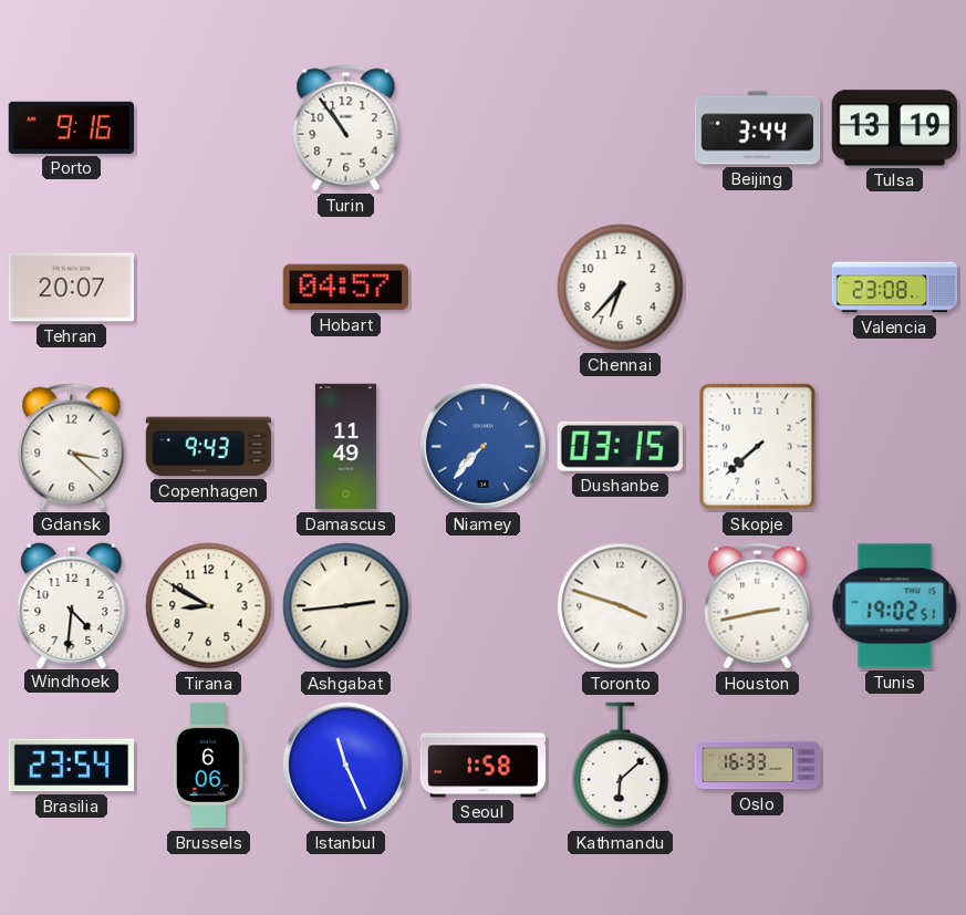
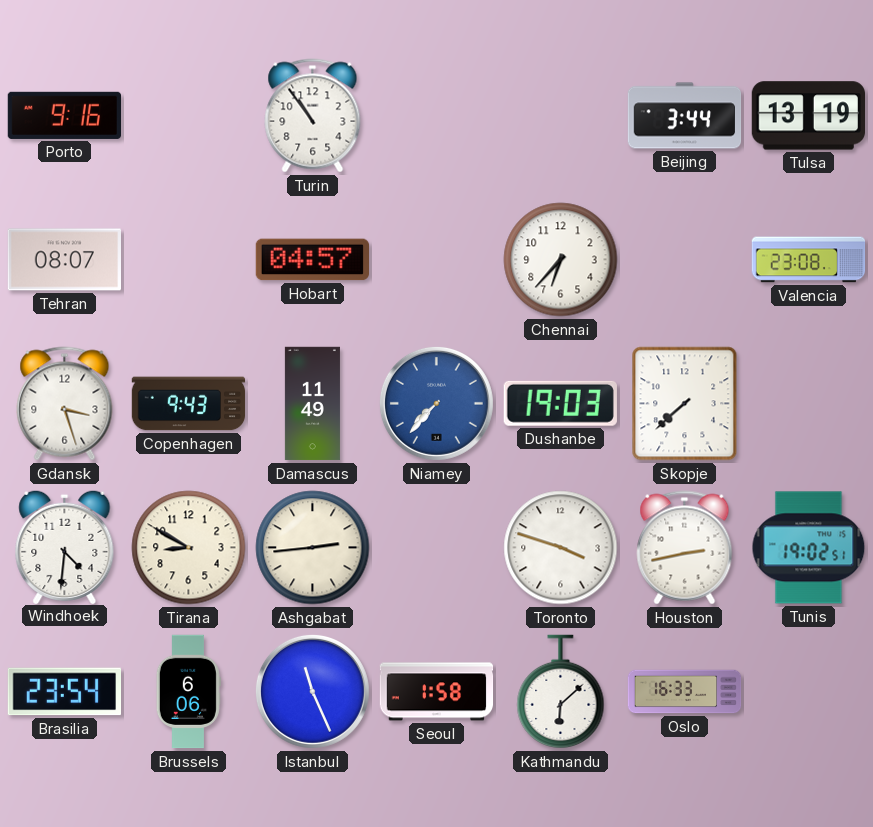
Tehran: 20:07 -> 08:07 (64, 260)
Gdansk: 3:22 -> 3:27 (65, 404)
Dushanbe: 03:15 -> 19:03 (560, 403)
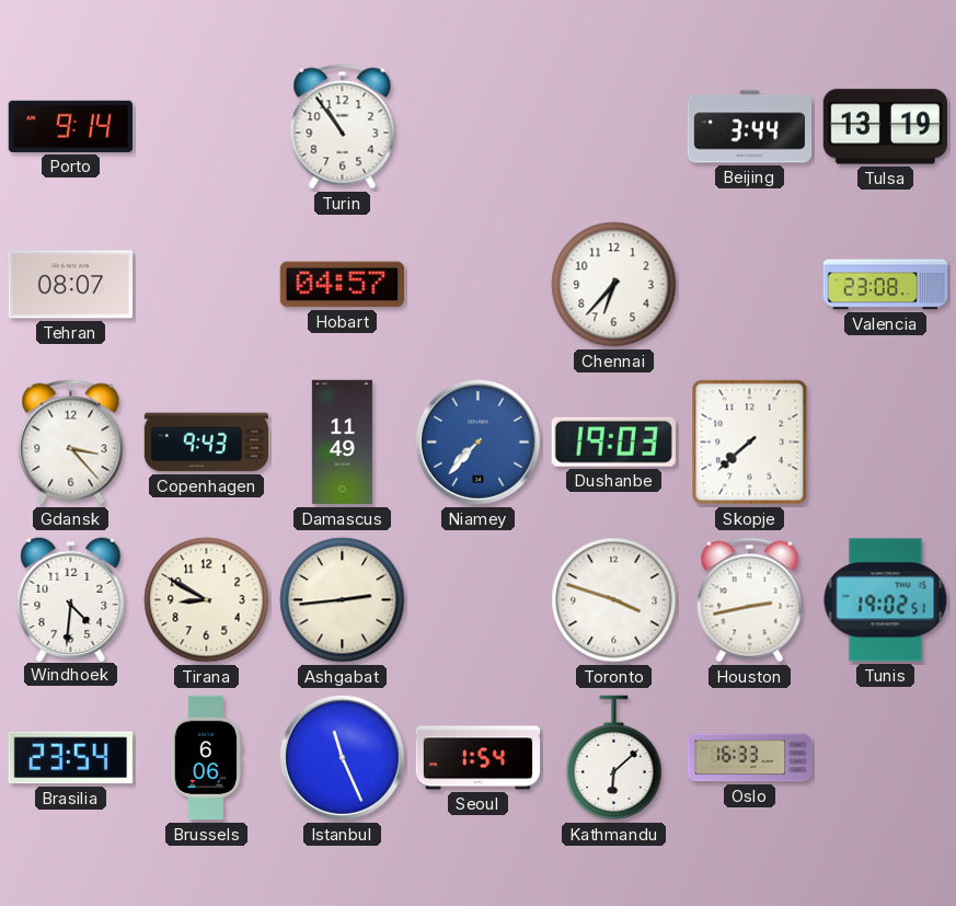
Porto: 9:16 -> 9:14 (70, 126)
Gdansk: 3:27 -> 3:23 (71, 443)
Seoul: 1:58 -> 1:54 (479, 758)
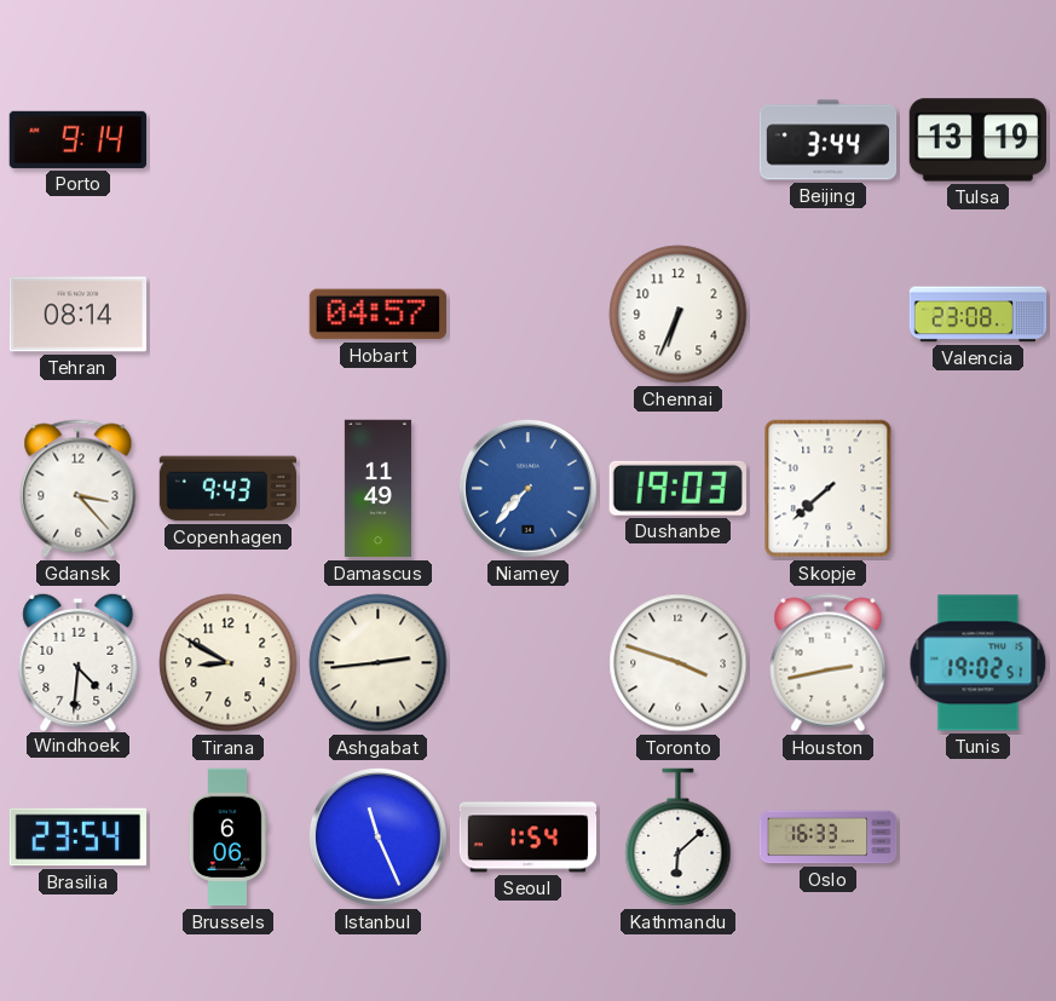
Turin: 10:54 -> none (343, 127)
Tehran: 08:07 -> 08:14 (77, 315)
Chennai: 6:37 -> 6:34 (679, 315)
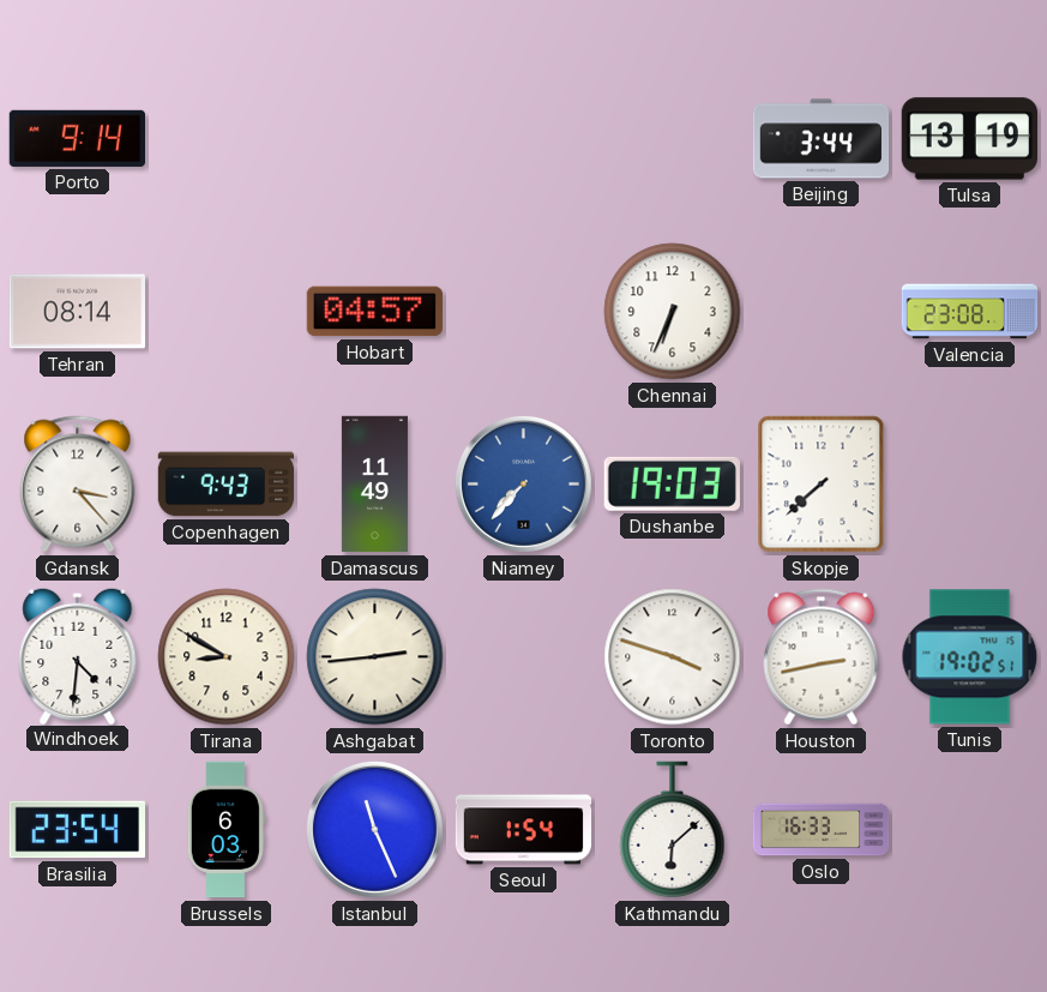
Brussels: 6:06 -> 6:03 (225, 830)
